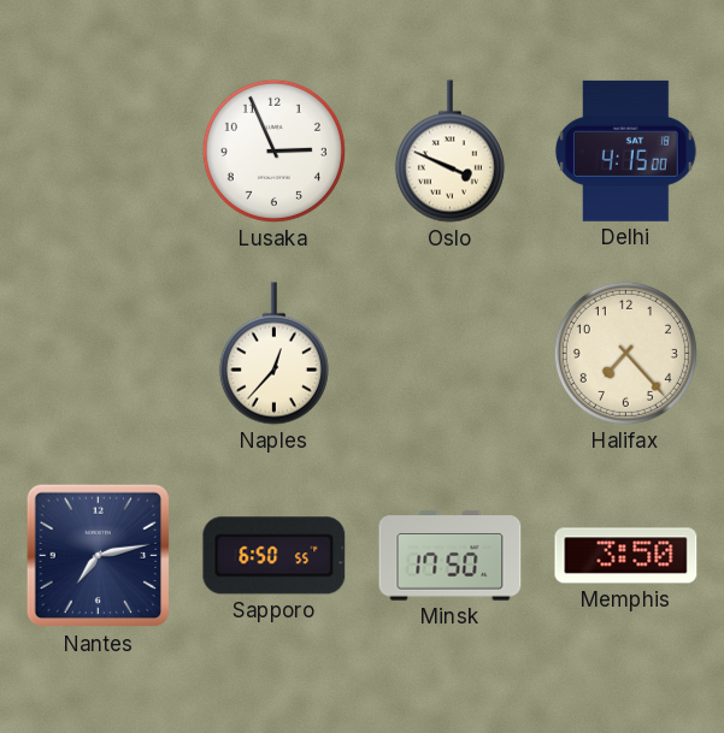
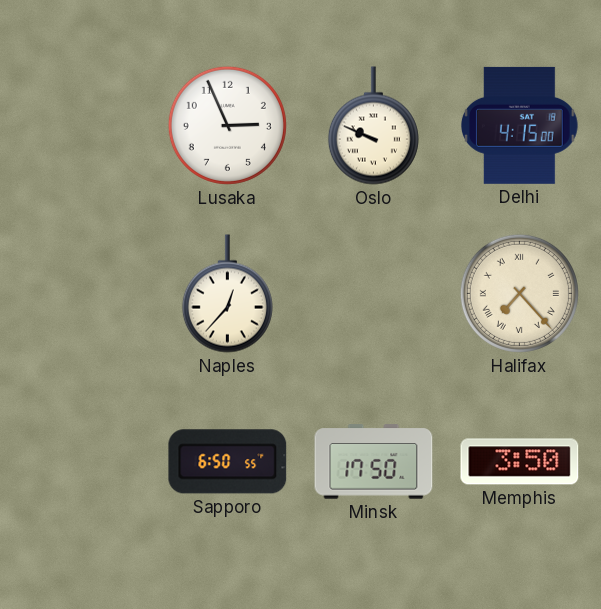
Oslo: 3:49 -> 9:49 (373, 126)
Halifax numerals: Arabic -> Roman (519, 293)
Nantes: 7:13 -> none (99, 556)
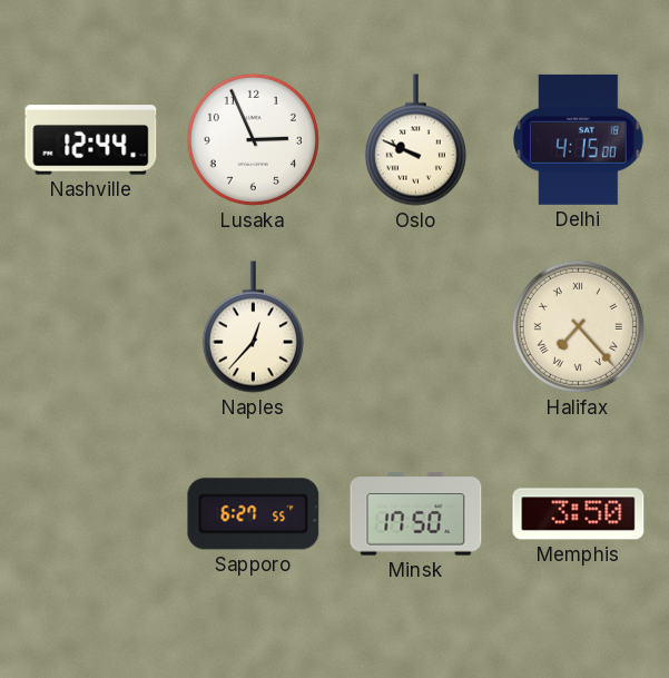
Nashville: none -> 12:44 (91, 140)
Sapporo: 6:50 -> 6:27 (254, 514)
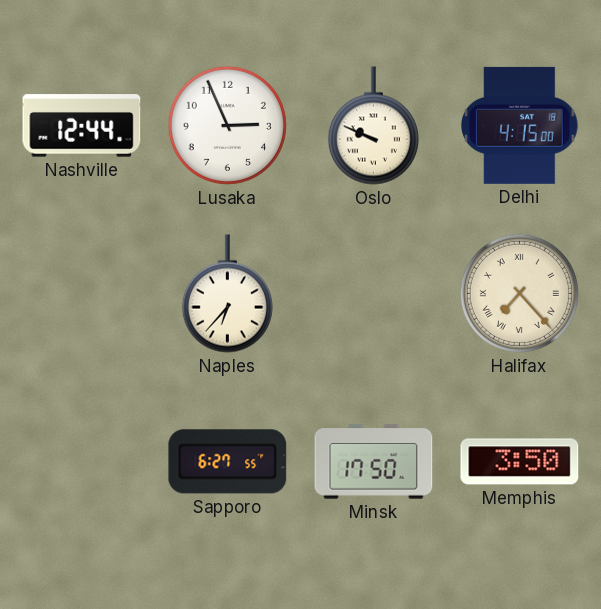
Naples: 12:37 -> 6:37 (227, 294)
